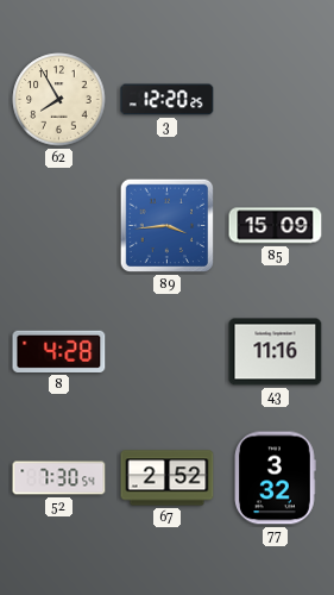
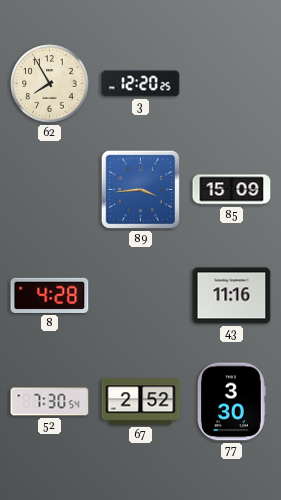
77: 3:32 -> 3:30 (232, 402)
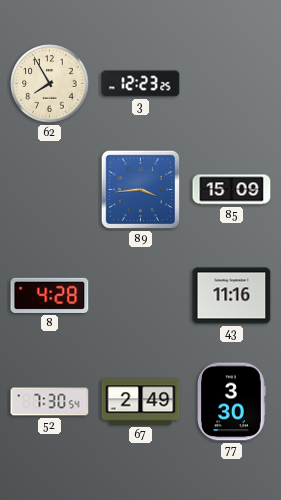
3: 12:20 -> 12:23 (141, 84)
67: 2:52 -> 2:49 (141, 402)
